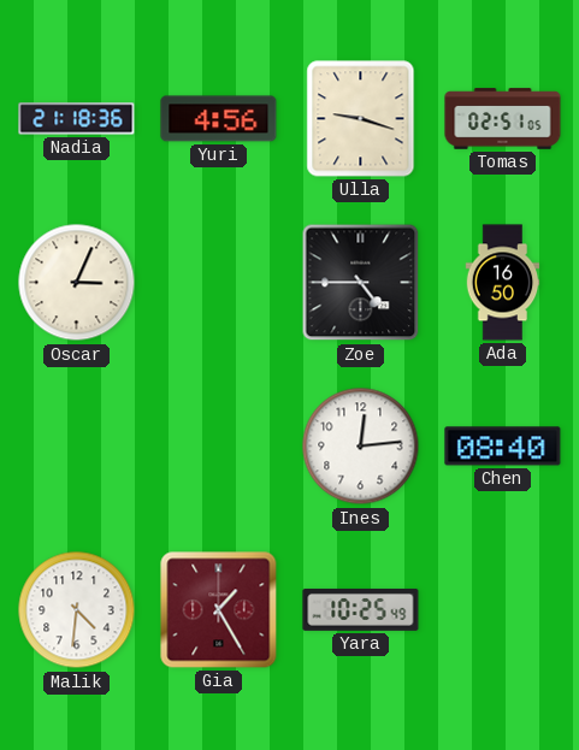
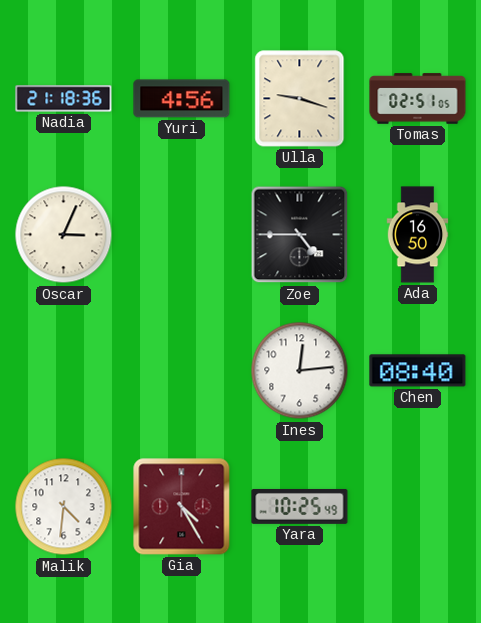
Gia: 1:25 -> 4:25 (182, 507)
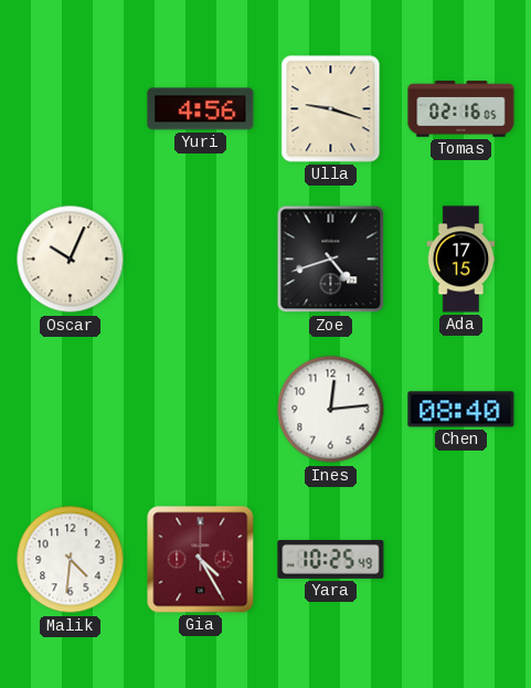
Nadia: 21:18 -> none (64, 99)
Tomas: 02:51 -> 02:16 (461, 109)
Oscar: 3:04 -> 10:04 (71, 260)
Zoe: 4:45 -> 4:42 (331, 260)
Ada: 16:50 -> 17:15 (461, 260)
